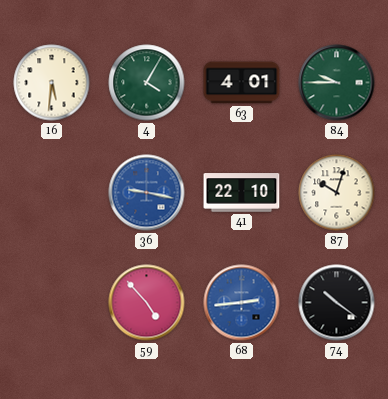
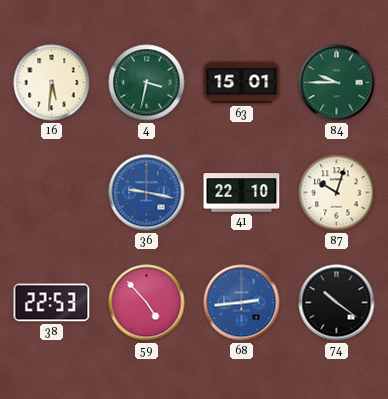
4: 4:05 -> 3:32 (147, 83)
63: 4:01 -> 15:01 (242, 83)
38: none -> 22:53 (52, 303)
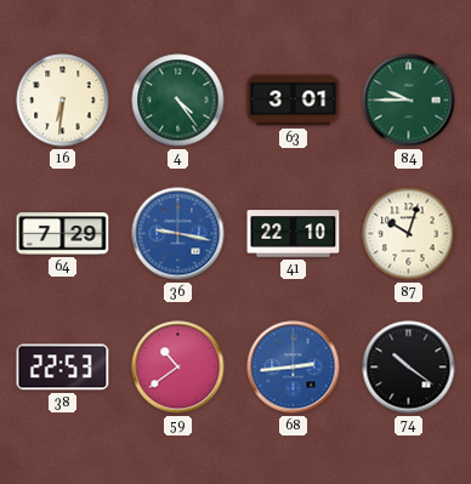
16: 5:31 -> 6:31 (63, 101)
4: 3:32 -> 4:24 (178, 101)
63: 15:01 -> 3:01 (294, 101)
64: none -> 7:29 (63, 234)
59: 4:53 -> 10:39 (178, 368)
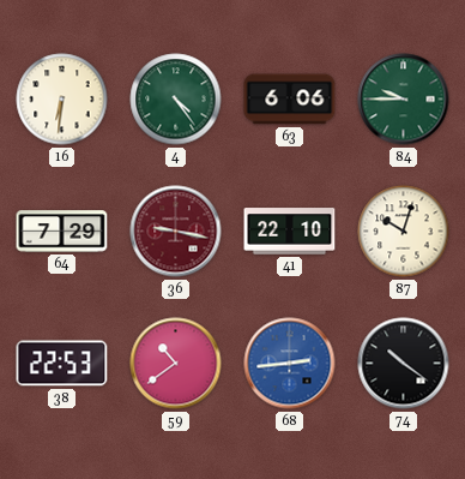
63: 3:01 -> 6:06 (290, 100)
36 dial: blue -> burgundy (176, 232)
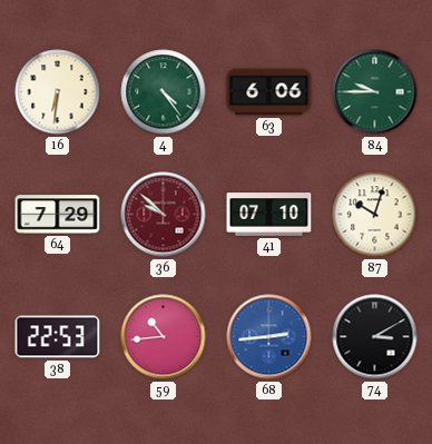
36: 9:17 -> 9:52 (164, 215)
41: 22:10 -> 07:10 (269, 215)
59: 10:39 -> 10:44 (164, 337)
74: 10:21 -> 3:10 (375, 337)
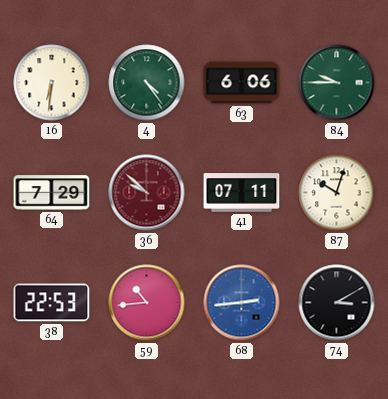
41: 07:10 -> 07:11 (242, 193)
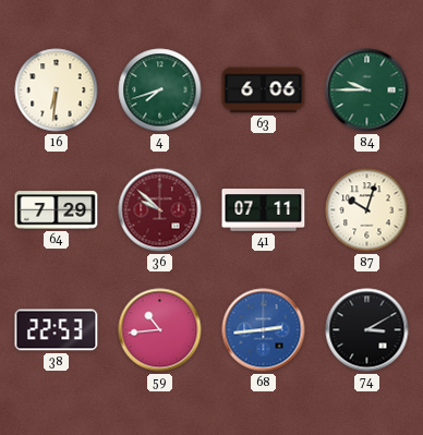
4: 4:24 -> 7:42 (160, 90)
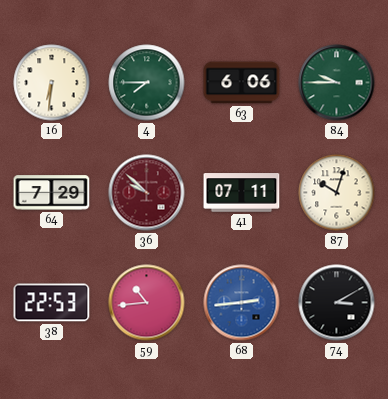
4: 7:42 -> 7:45 (147, 83)
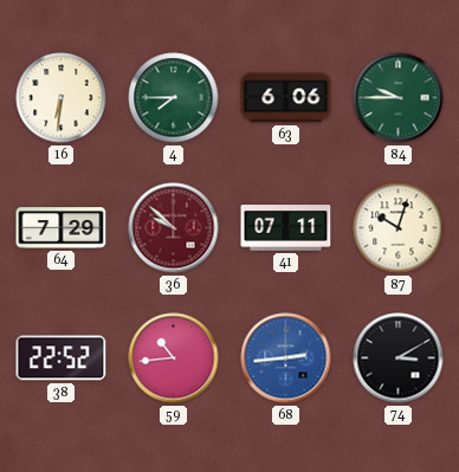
38: 22:53 -> 22:52 (62, 358)
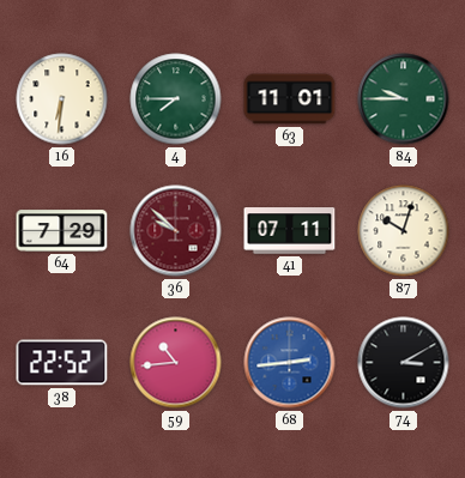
63: 6:06 -> 11:01 (290, 99)
